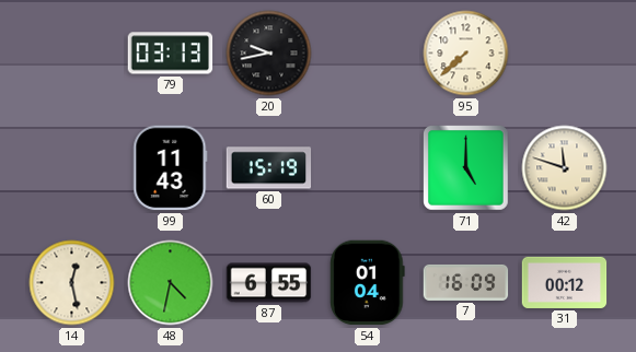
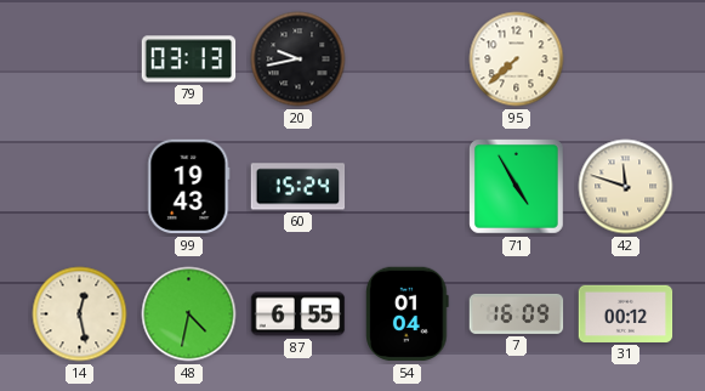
99: 11:43 -> 19:43 (189, 187)
60: 15:19 -> 15:24 (299, 187)
71: 5:00 -> 4:55 (517, 187)
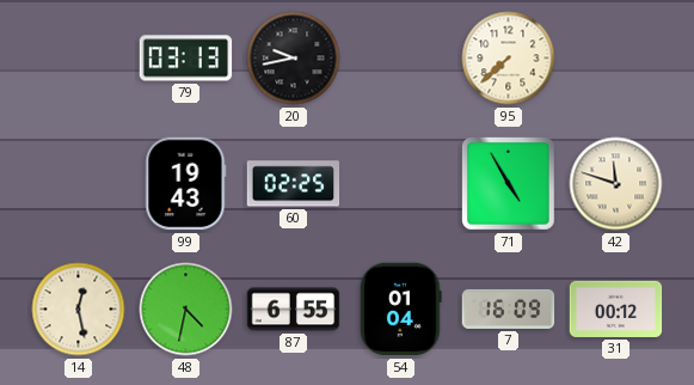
60: 15:24 -> 02:25 (294, 184)
